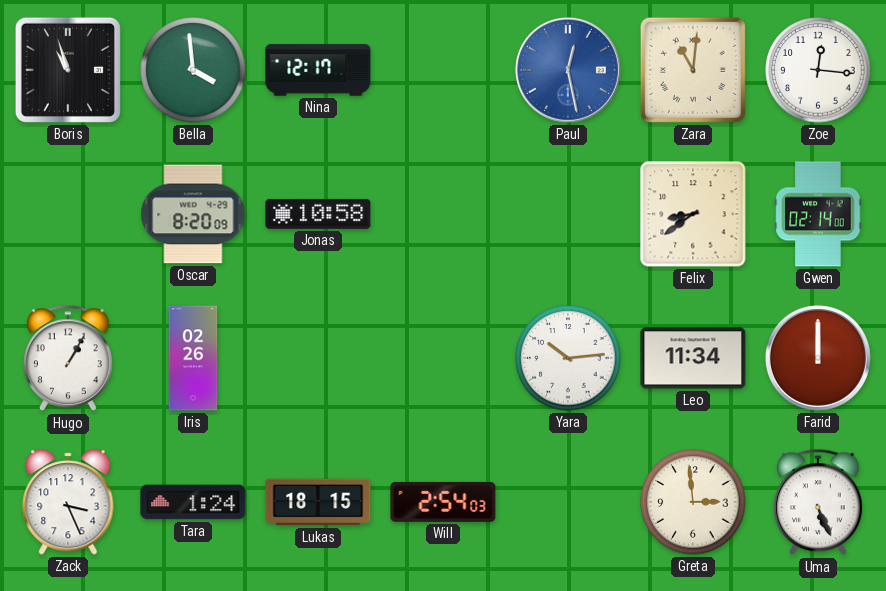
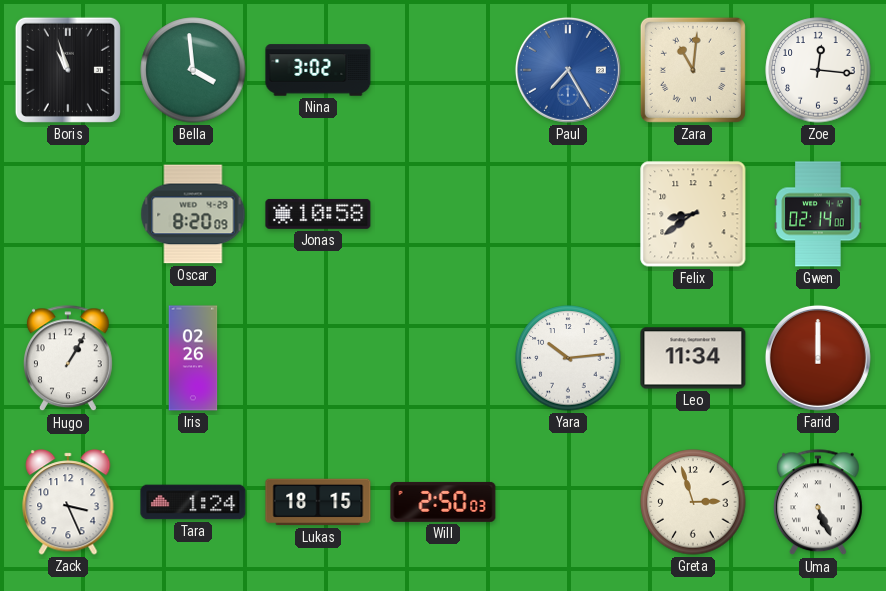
Nina: 12:17 -> 3:02 (318, 70)
Paul: 12:28 -> 7:25 (568, 70)
Will: 2:54 -> 2:50 (443, 502)
Greta: 2:59 -> 2:57 (693, 502)
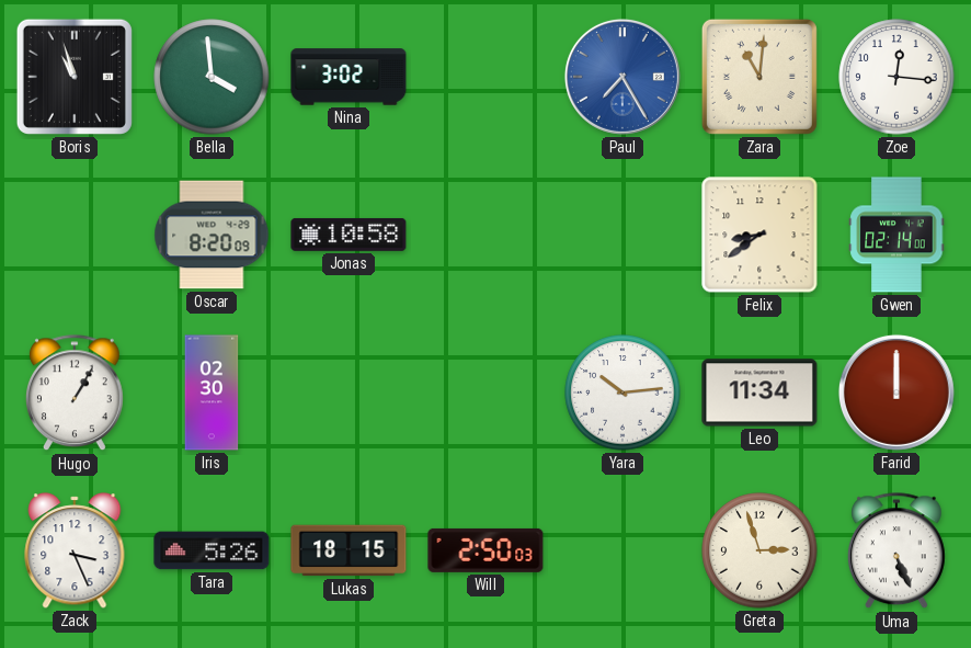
Iris: 02:26 -> 02:30 (212, 393)
Tara: 1:24 -> 5:26 (212, 550)
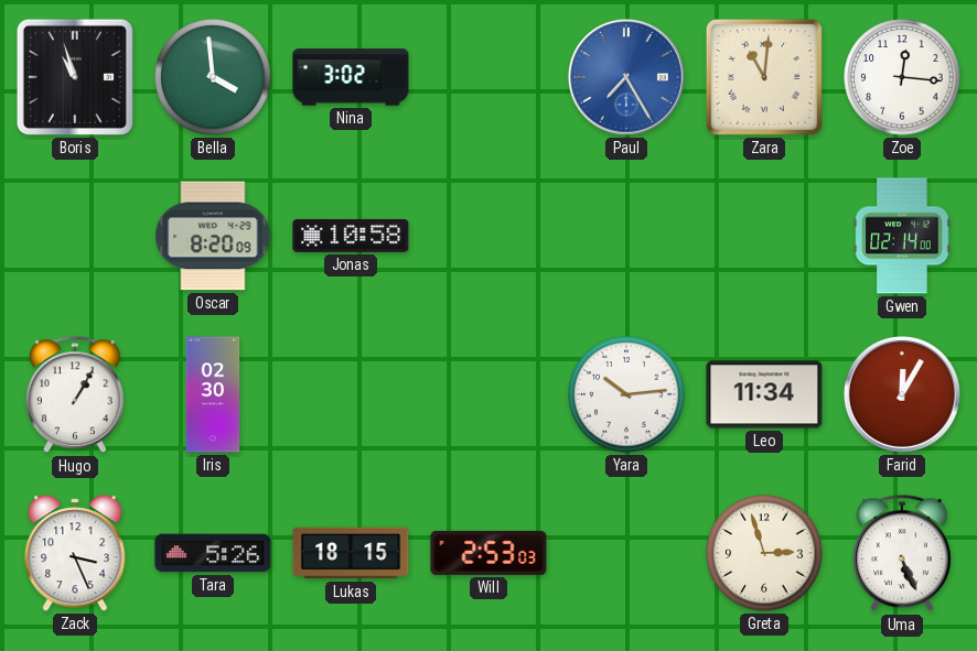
Felix: 8:39 -> none (759, 235)
Farid: 12:00 -> 12:05 (902, 394)
Will: 2:50 -> 2:53 (488, 553)
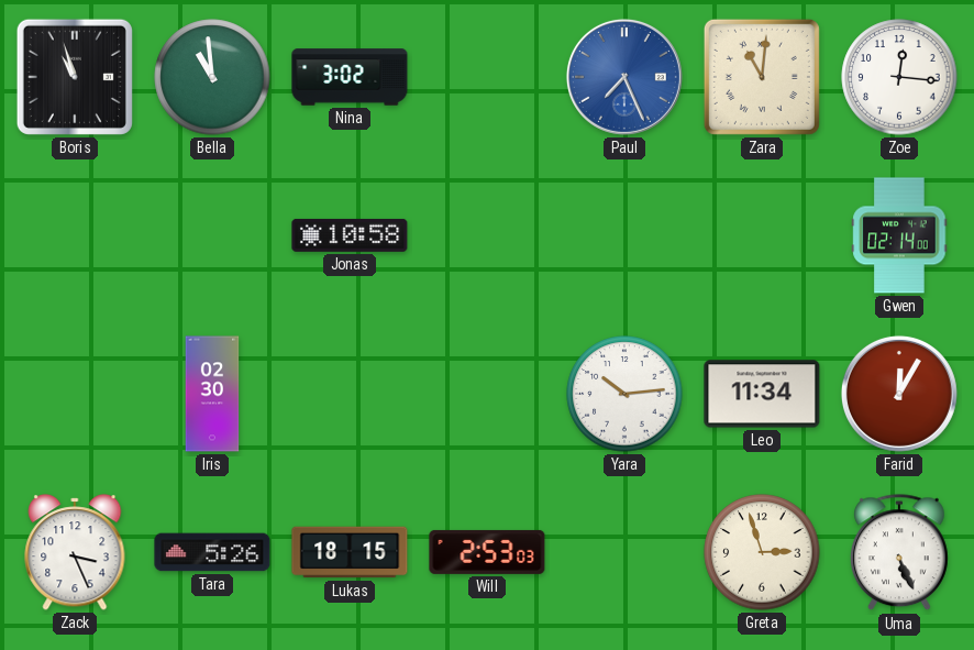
Bella: 3:59 -> 10:59 (212, 77)
Paul: 7:25 -> 7:26 (624, 77)
Oscar: 8:20 -> none (213, 236)
Hugo: 1:05 -> none (75, 395)
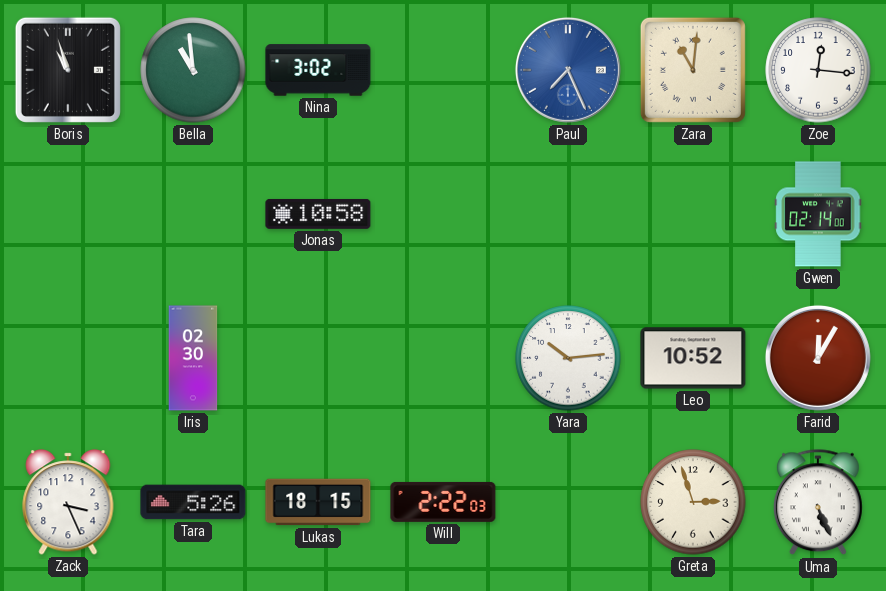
Leo: 11:34 -> 10:52 (693, 358)
Will: 2:53 -> 2:22 (443, 502)
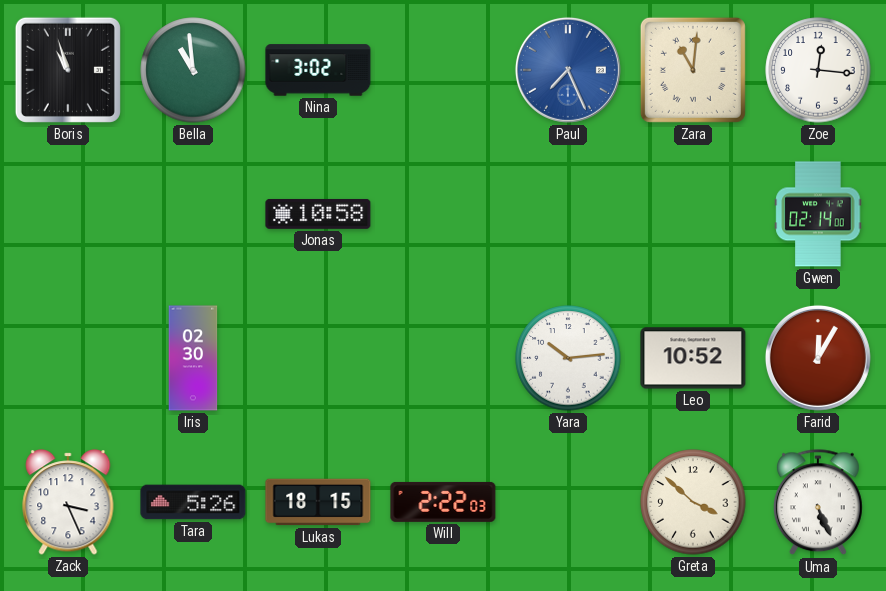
Greta: 2:57 -> 3:52 (693, 502)
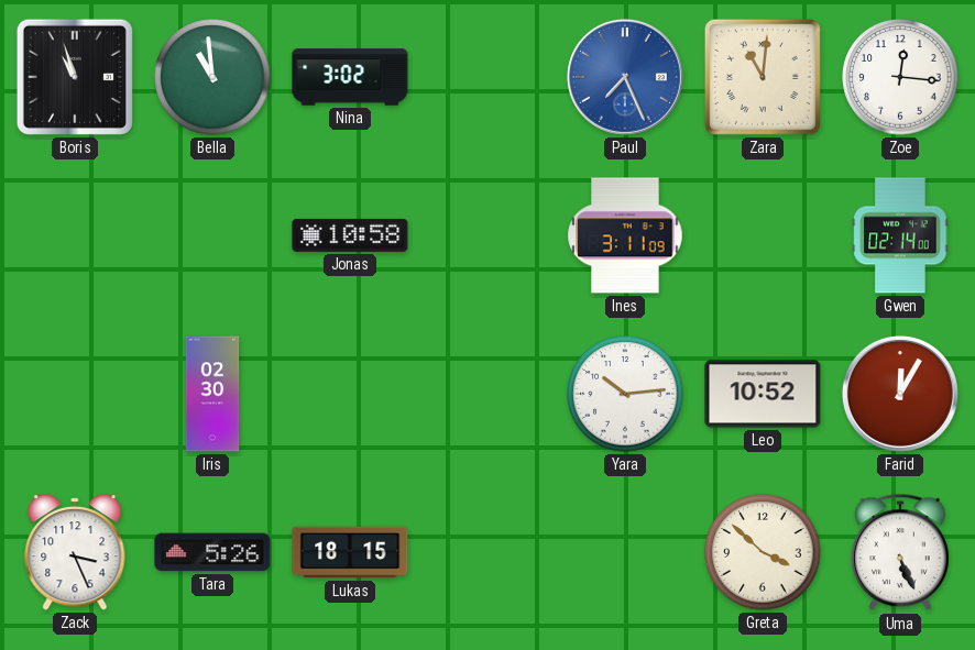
Ines: none -> 3:11 (625, 235)
Will: 2:22 -> none (443, 502)
